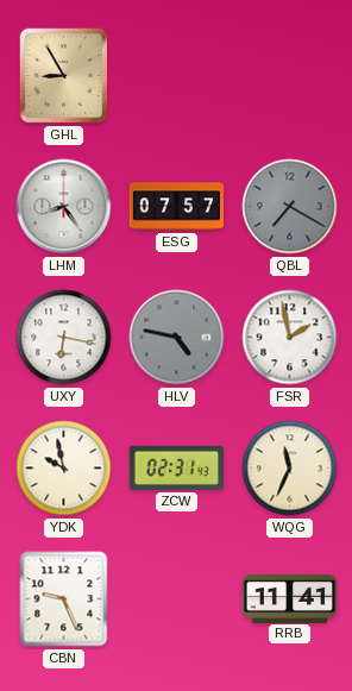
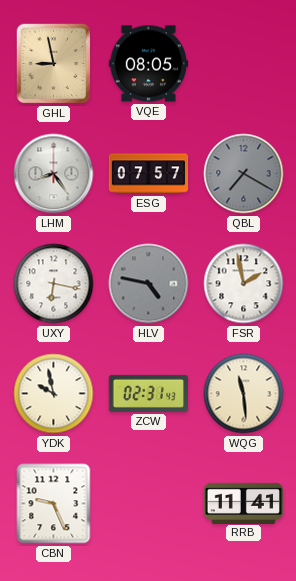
GHL: 8:55 -> 8:58 (54, 64)
VQE: none -> 08:05 (148, 64)
WQG: 11:34 -> 11:29 (244, 394)
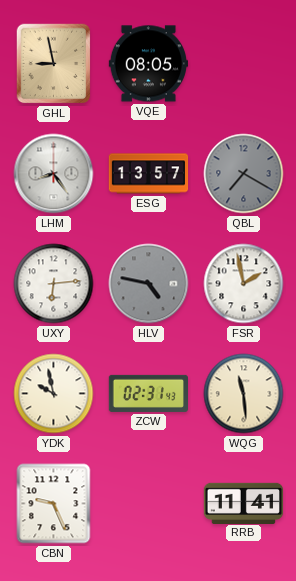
ESG: 07:57 -> 13:57 (149, 174)
UXY: 6:17 -> 6:14 (54, 284)
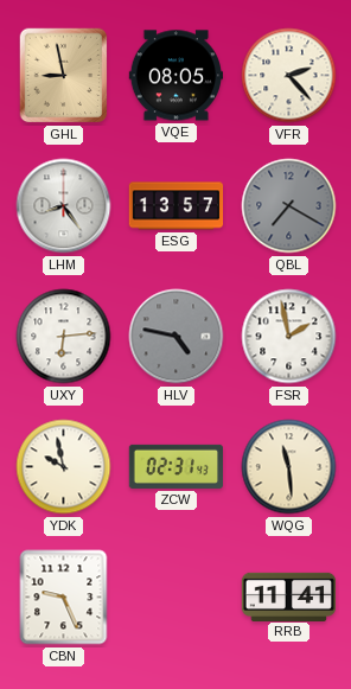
VFR: none -> 2:23 (289, 76)
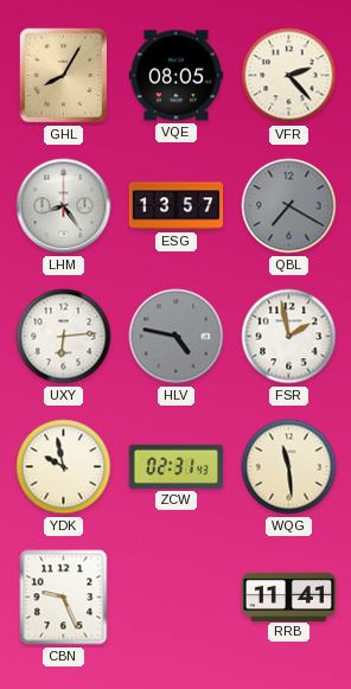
GHL: 8:58 -> 8:05 (64, 76)
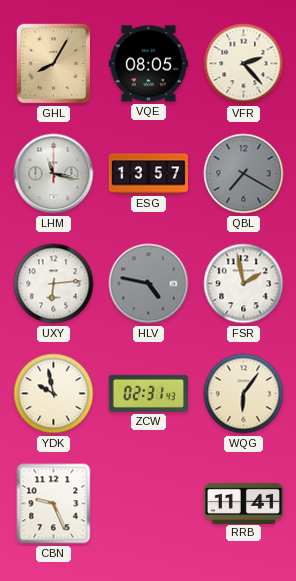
LHM: 8:24 -> 11:17 (54, 174)
WQG: 11:29 -> 6:06 (244, 394)
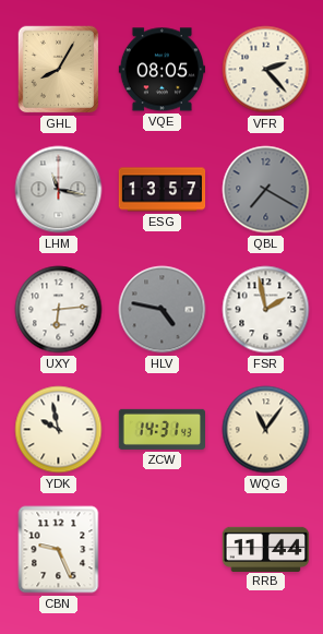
ZCW: 02:31 -> 14:31 (161, 429)
WQG: 6:06 -> 11:06 (266, 430)
RRB: 11:41 -> 11:44 (266, 549)
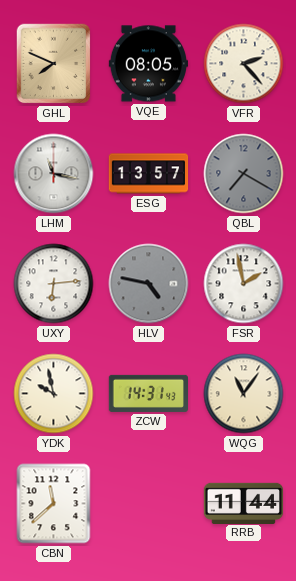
GHL: 8:05 -> 7:49 (54, 64)
CBN: 9:26 -> 11:38 (54, 504)
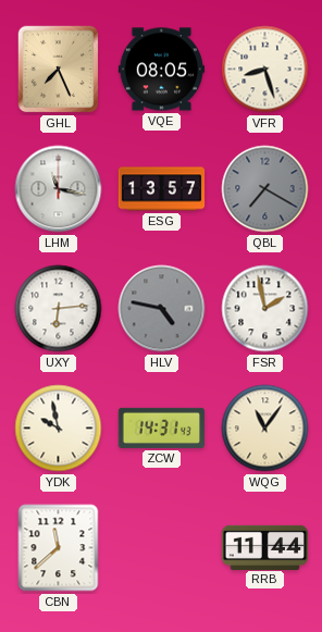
GHL: 7:49 -> 7:26 (59, 70)
VFR: 2:23 -> 8:27 (265, 70)
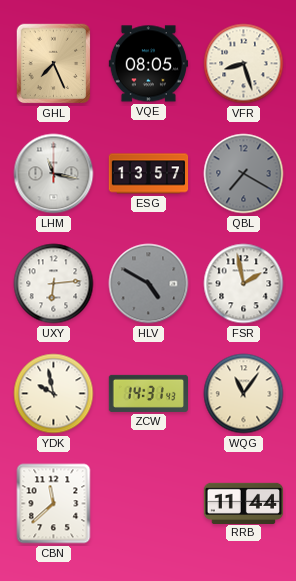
HLV: 4:47 -> 4:50 (149, 284)
